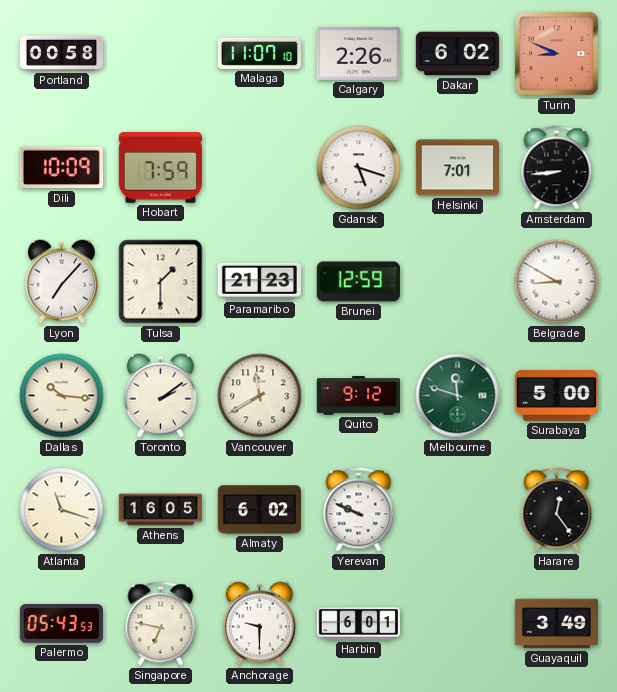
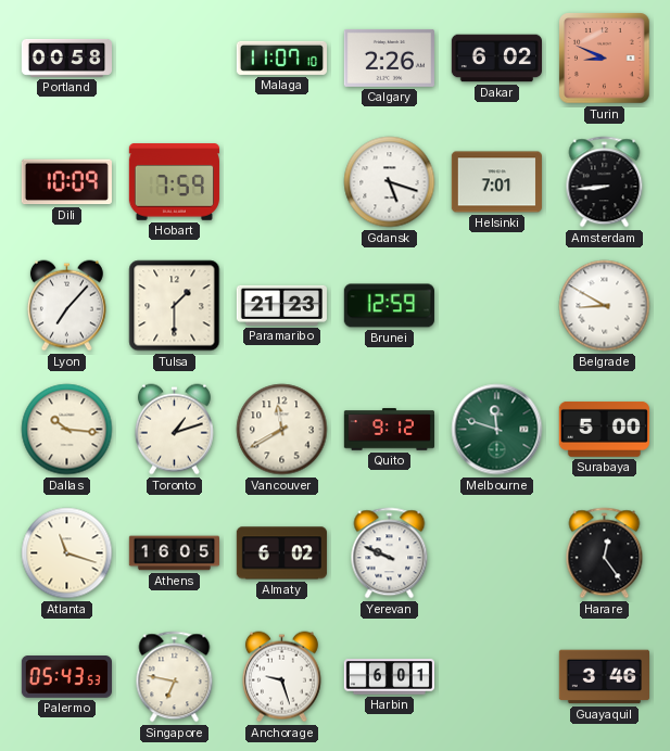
Toronto: 2:09 -> 1:12 (174, 430)
Anchorage: 9:30 -> 9:27 (281, 677)
Guayaquil: 3:49 -> 3:46 (604, 677)
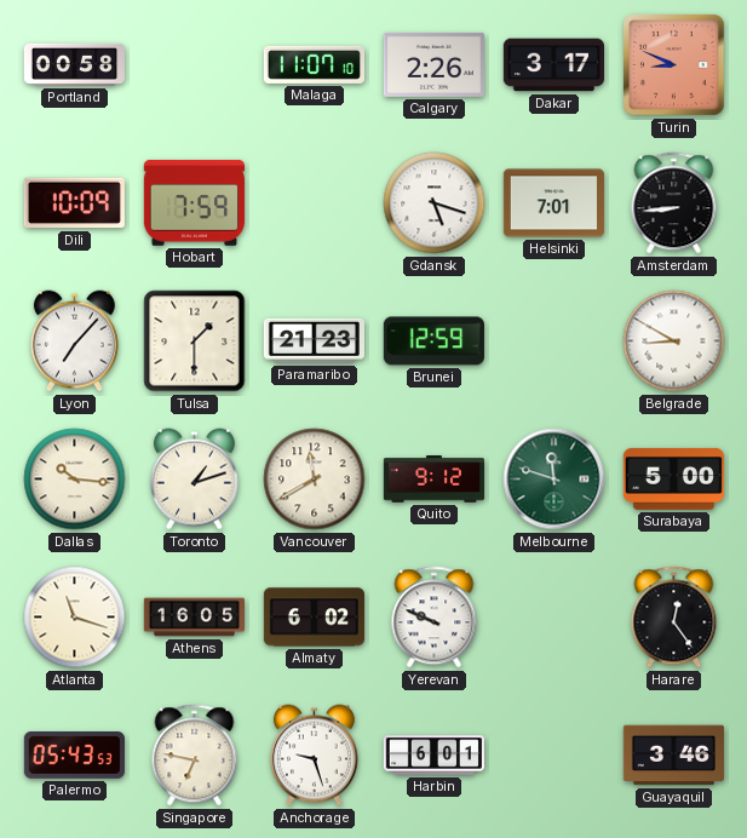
Dakar: 6:02 -> 3:17 (553, 65)
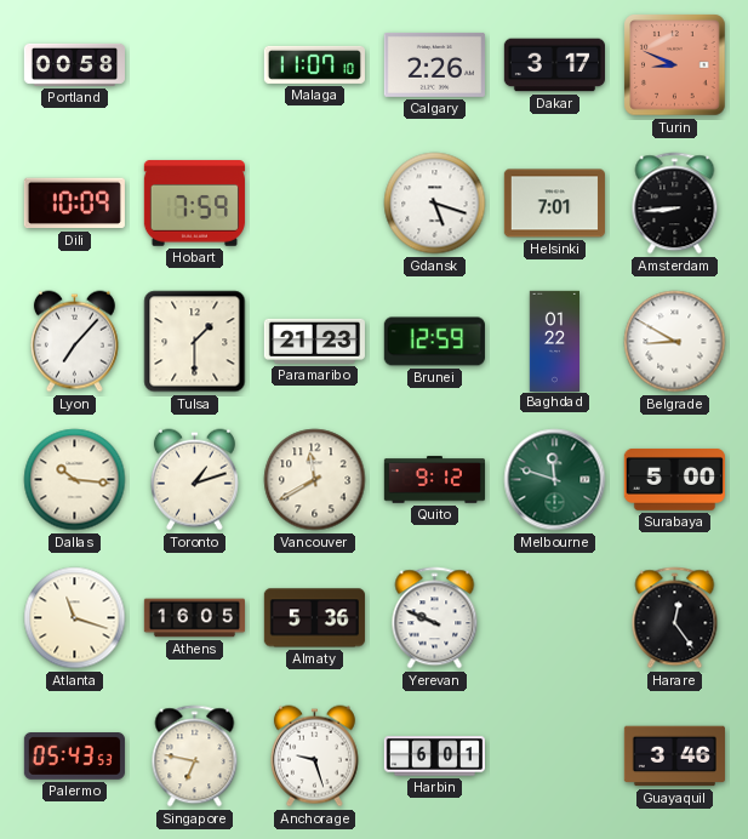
Baghdad: none -> 01:22 (555, 341)
Almaty: 6:02 -> 5:36 (314, 618)
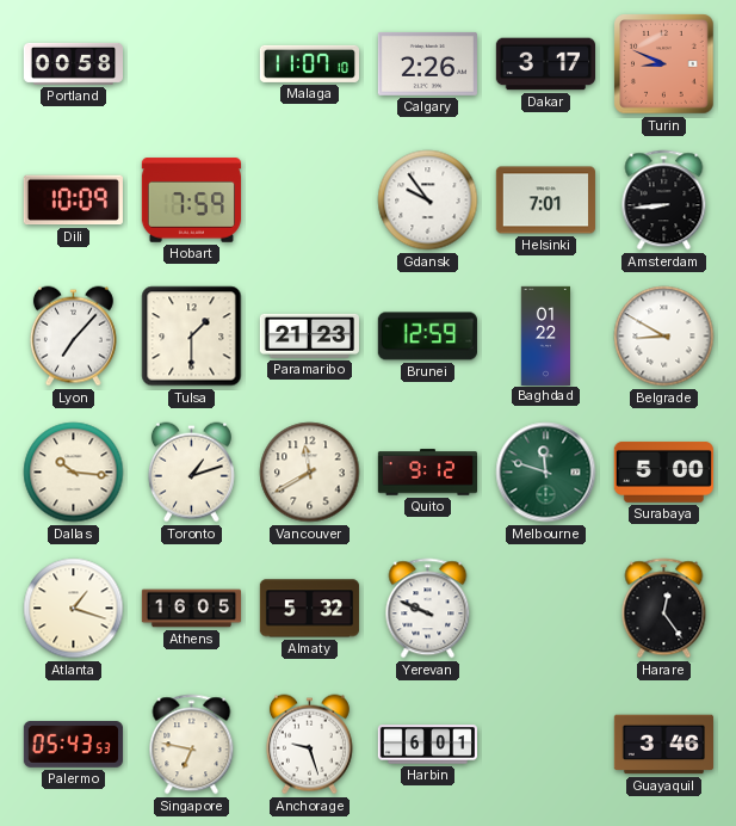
Gdansk: 5:18 -> 9:54 (428, 201)
Atlanta: 11:18 -> 1:18 (74, 609)
Almaty: 5:36 -> 5:32 (309, 609)
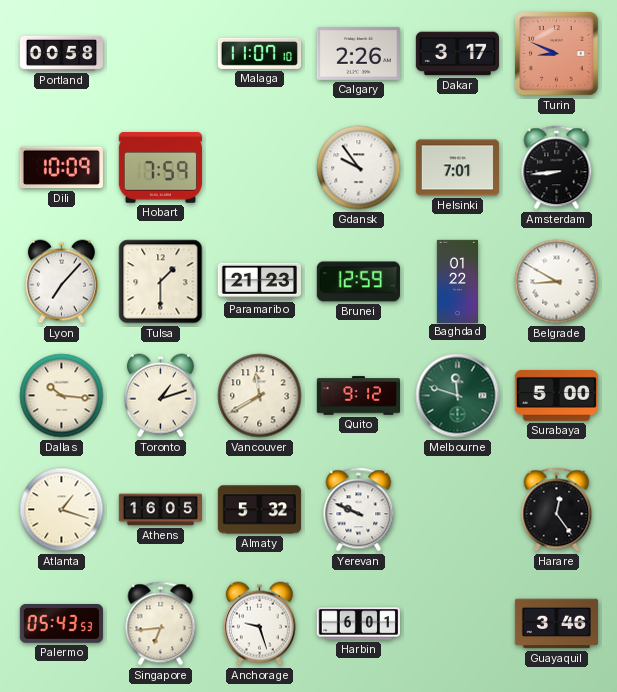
Singapore: 6:47 -> 6:44 (161, 624)
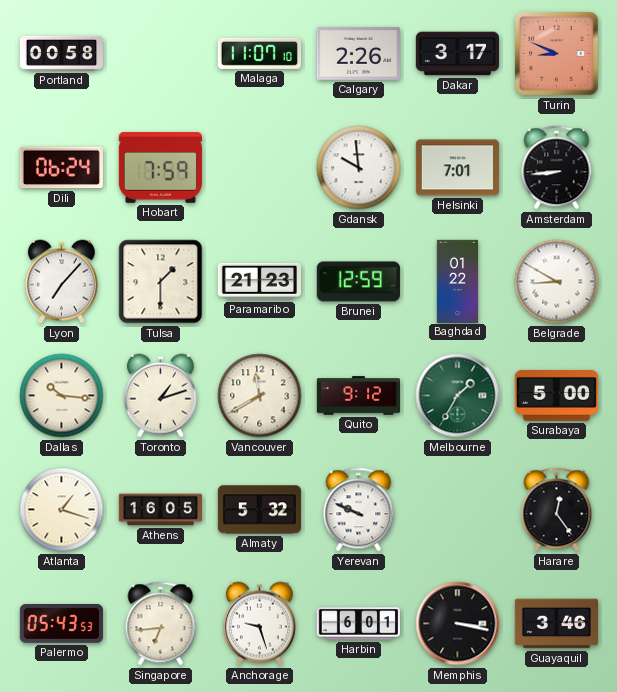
Dili: 10:09 -> 06:24 (61, 168)
Gdansk: 9:54 -> 9:59 (359, 168)
Melbourne: 11:48 -> 1:35 (458, 396)
Memphis: none -> 3:17 (458, 624)
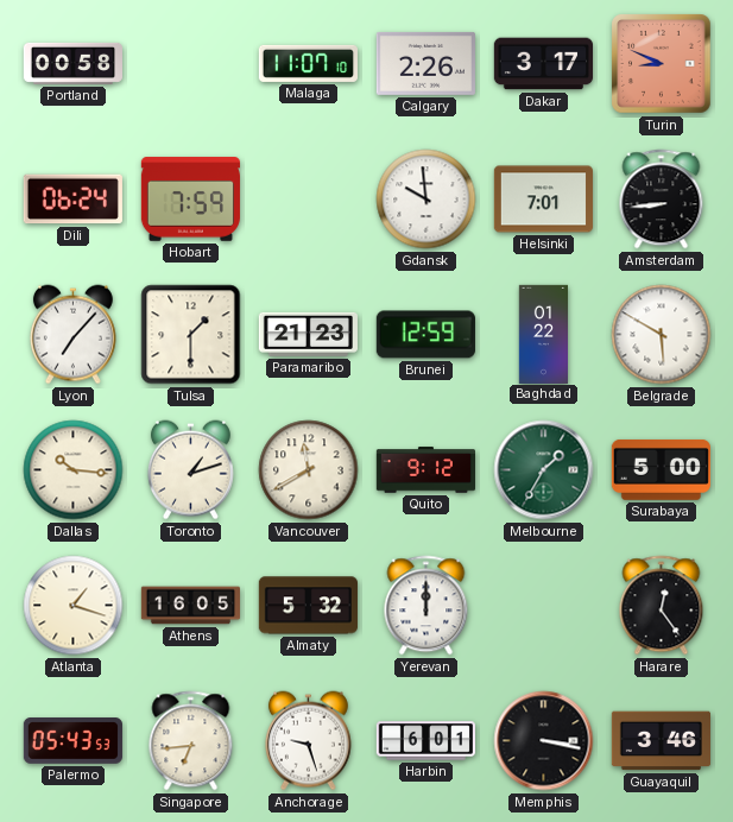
Belgrade: 8:50 -> 5:50 (662, 335)
Yerevan: 9:49 -> 12:00 (426, 606)
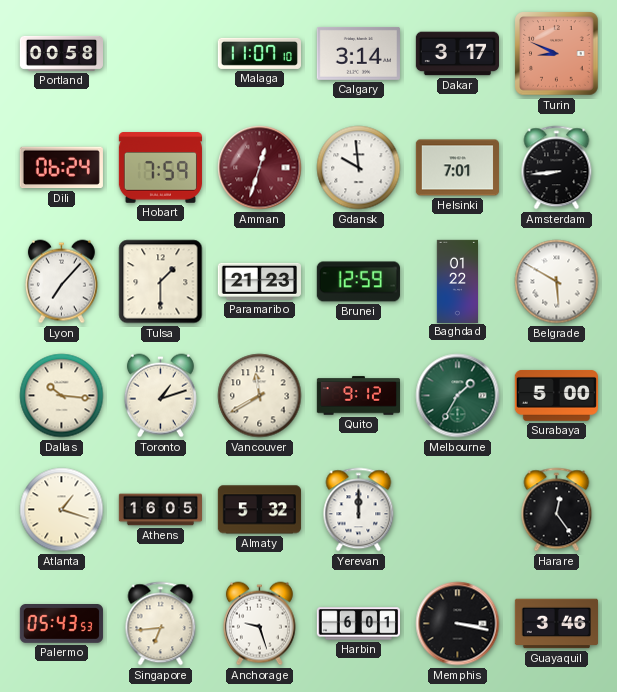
Calgary: 2:26 -> 3:14 (358, 53)
Amman: none -> 12:33 (260, 168)
